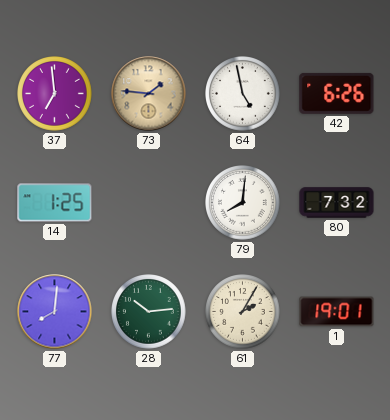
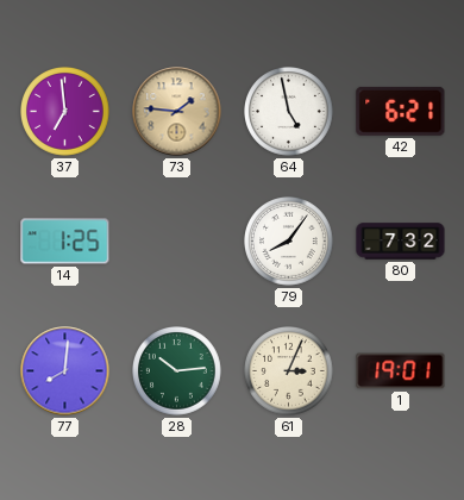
42: 6:26 -> 6:21 (401, 111)
79: 8:01 -> 8:06 (289, 242)
61: 2:05 -> 3:04 (289, 371)
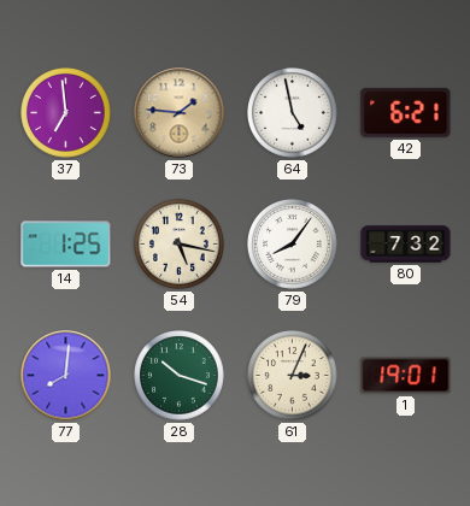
54: none -> 5:17 (180, 245)
28: 10:14 -> 10:18 (180, 376)
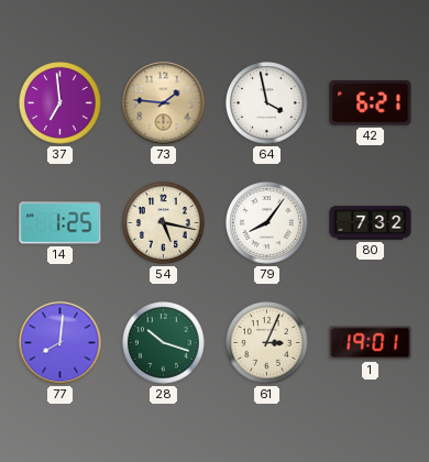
64: 4:58 -> 3:58 (267, 103)
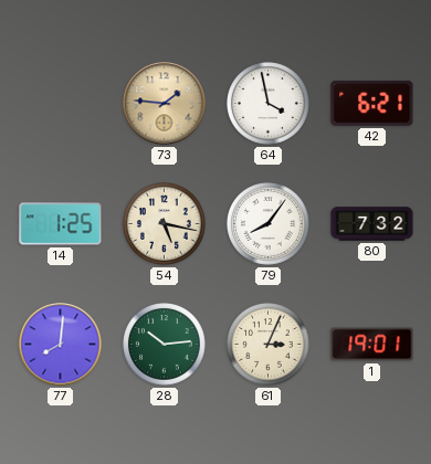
37: 6:59 -> none (61, 103)
28: 10:18 -> 10:14 (165, 345)
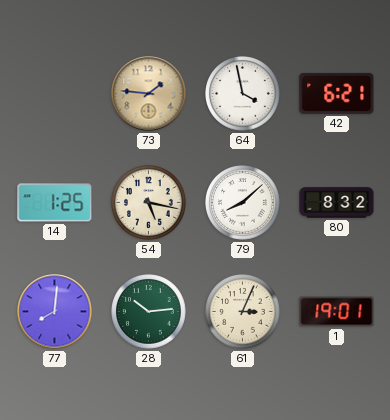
79: 8:06 -> 8:08 (243, 203)
80: 7:32 -> 8:32 (337, 203)
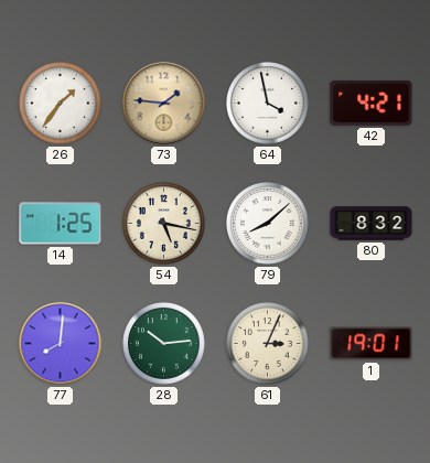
26: none -> 1:36 (61, 104)
42: 6:21 -> 4:21 (372, 103)
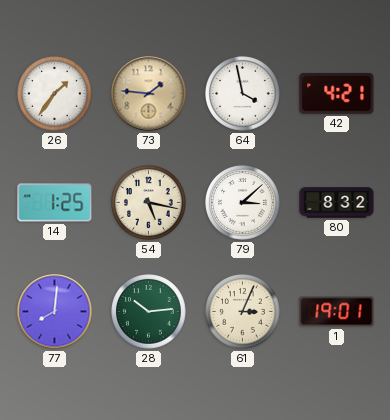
79: 8:08 -> 3:08 (243, 203)
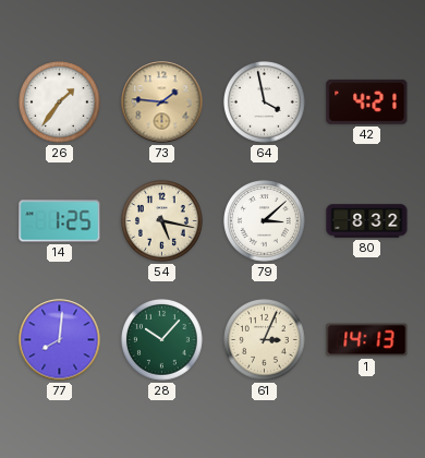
28: 10:14 -> 10:07 (162, 340)
1: 19:01 -> 14:13 (367, 340)
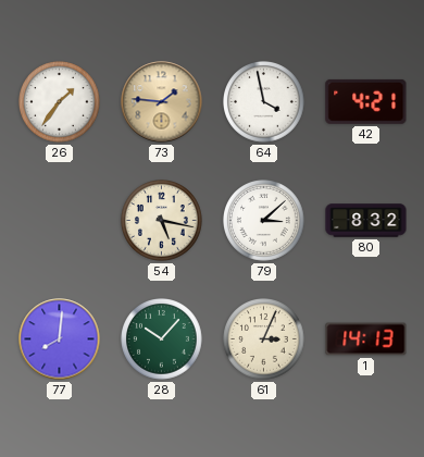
14: 1:25 -> none (60, 221)
